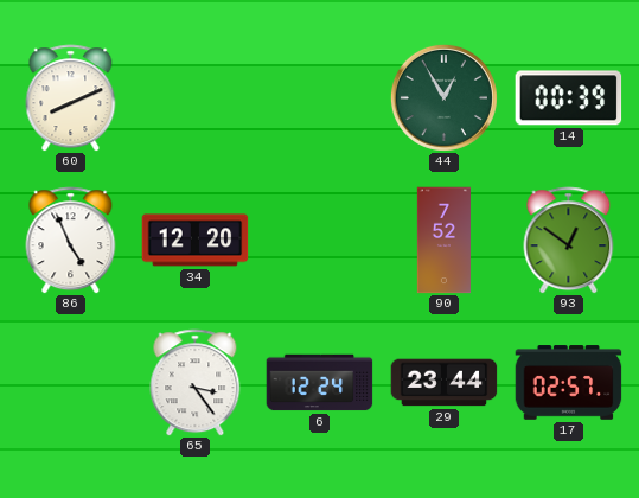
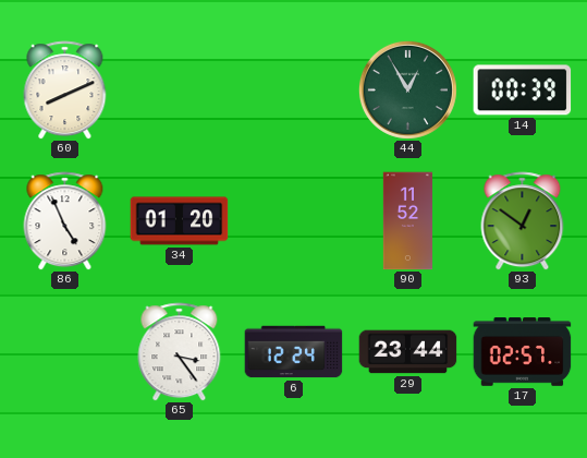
34: 12:20 -> 01:20 (180, 221)
90: 7:52 -> 11:52 (407, 221)
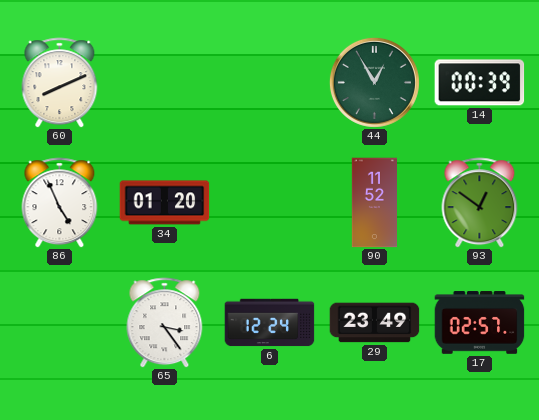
29: 23:44 -> 23:49 (375, 323)
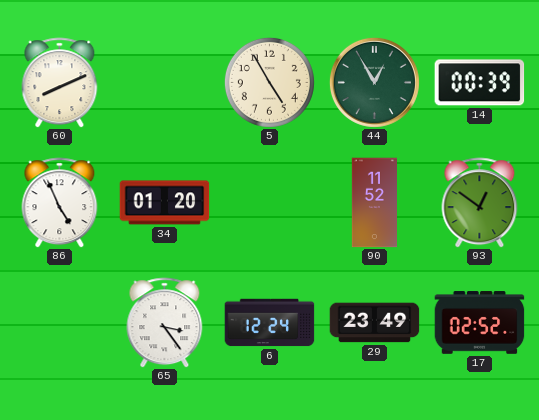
5: none -> 4:55 (269, 82)
17: 02:57 -> 02:52 (480, 323)
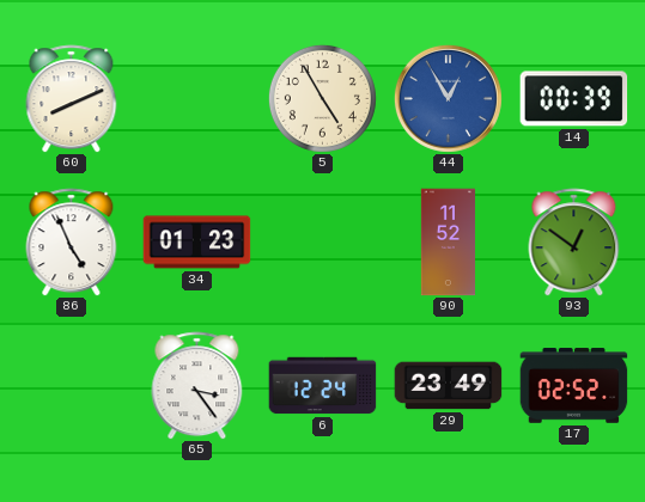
44 dial: green -> blue (448, 98)
34: 01:20 -> 01:23 (197, 243)
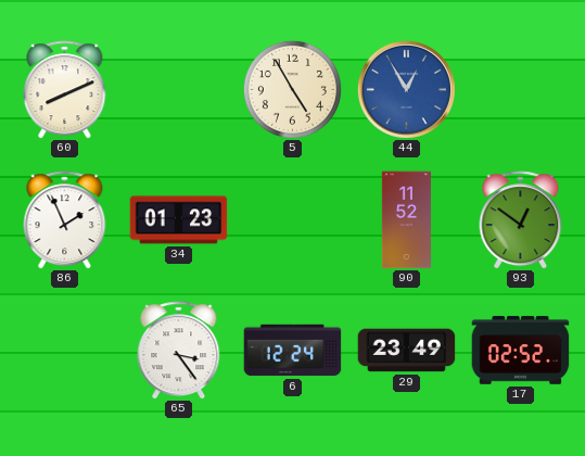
14: 00:39 -> none (574, 99)
86: 4:56 -> 1:56 (65, 220)
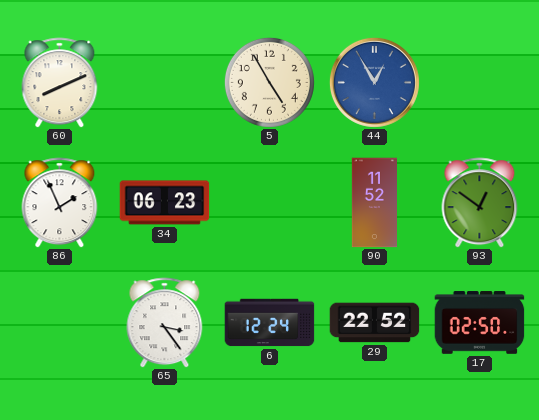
34: 01:23 -> 06:23 (165, 203)
29: 23:49 -> 22:52 (375, 323)
17: 02:52 -> 02:50 (480, 323)
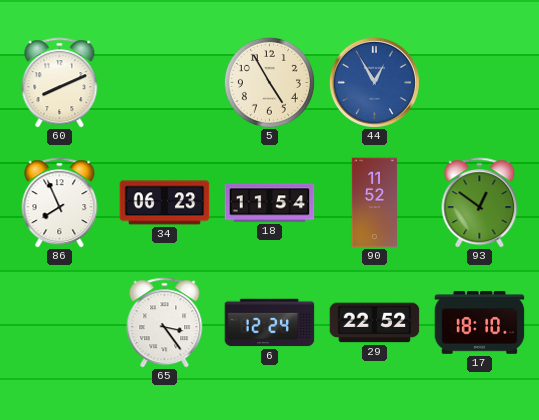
86: 1:56 -> 7:56 (60, 203)
18: none -> 11:54 (270, 203)
17: 02:50 -> 18:10 (480, 323)
